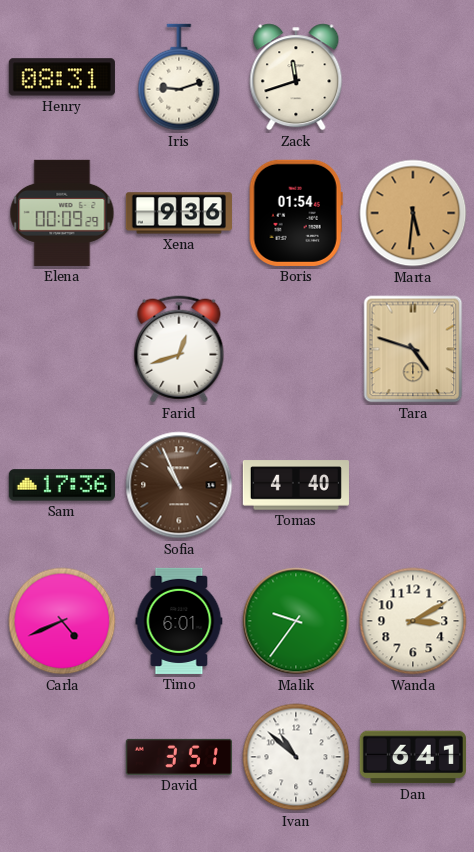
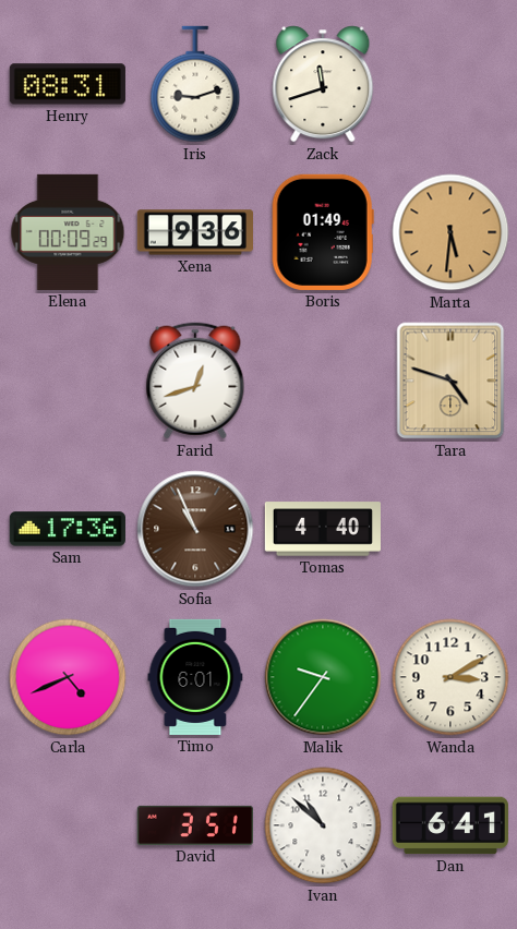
Boris: 01:54 -> 01:49 (323, 232)
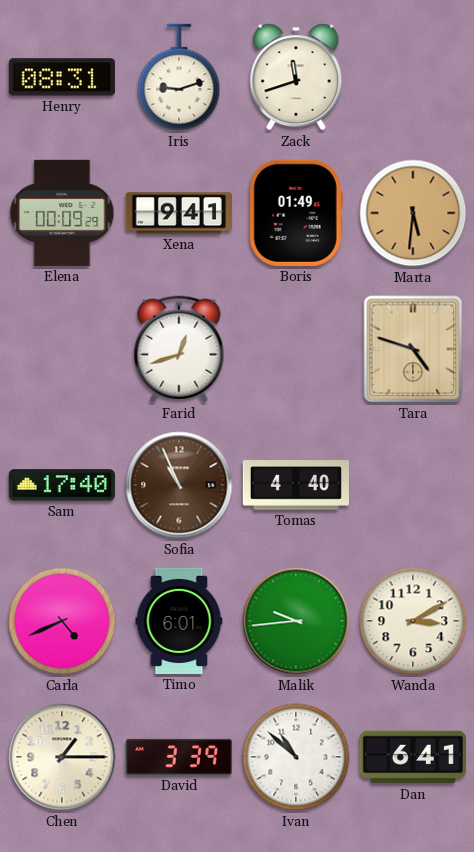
Xena: 9:36 -> 9:41 (179, 213)
Sam: 17:36 -> 17:40 (62, 485)
Malik: 9:36 -> 9:44 (296, 621)
Chen: none -> 1:15 (62, 757)
David: 3:51 -> 3:39 (179, 757)
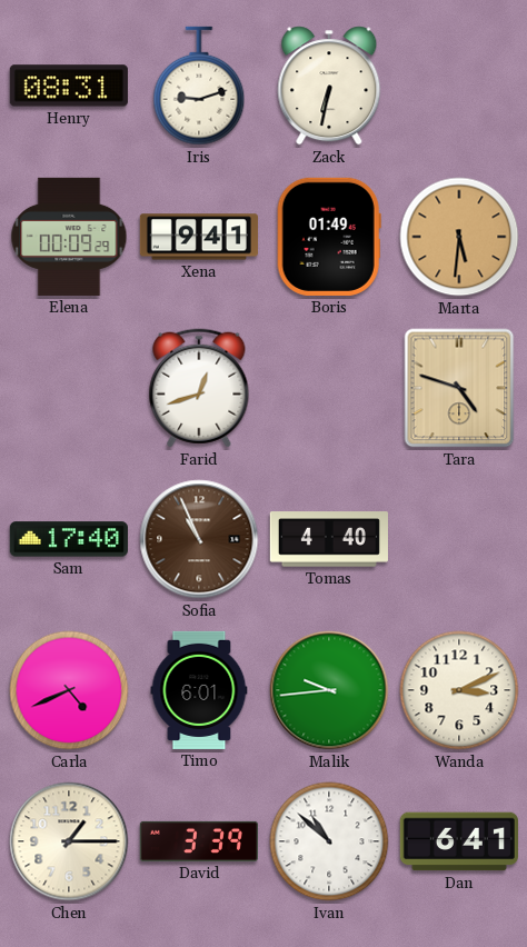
Zack: 11:42 -> 6:32 (329, 86)
Wanda: 3:10 -> 3:11 (459, 690)
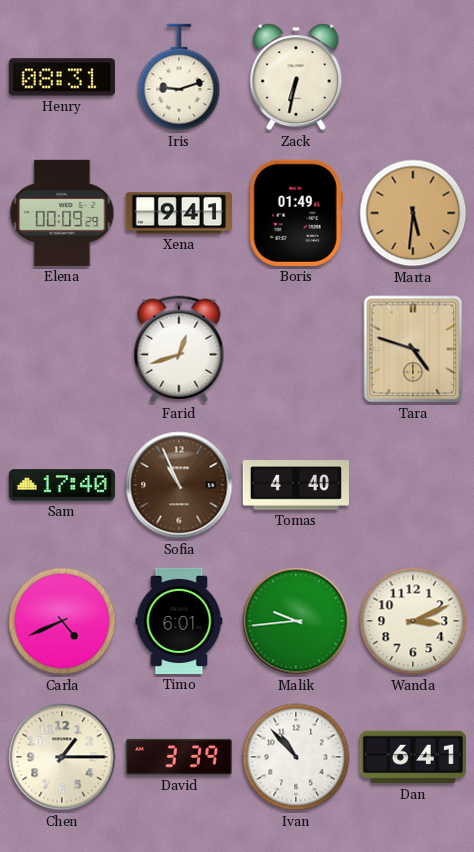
Ivan: 10:52 -> 10:53 (296, 757)
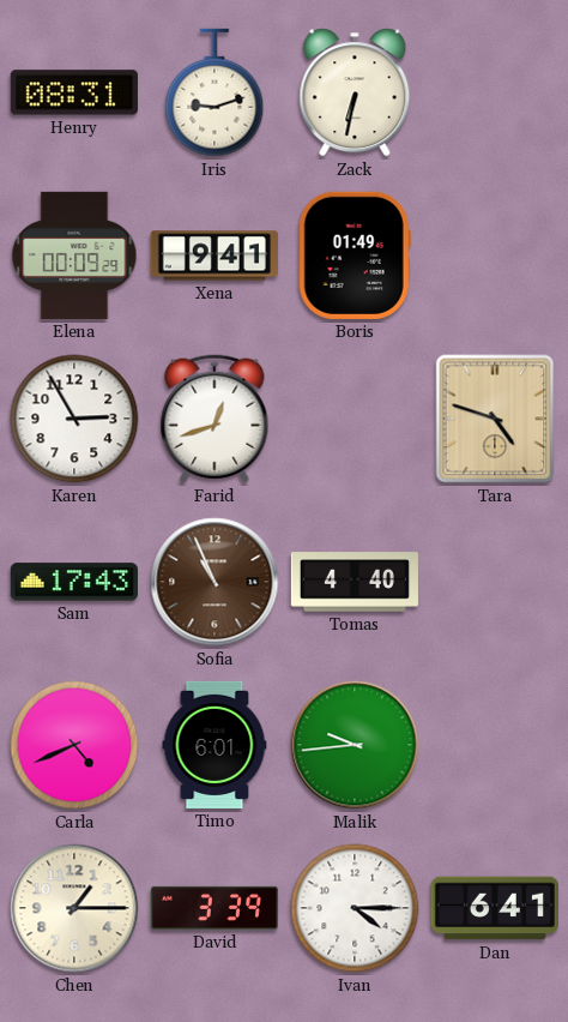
Marta: 5:31 -> none (413, 213)
Karen: none -> 2:55 (74, 419)
Sam: 17:40 -> 17:43 (74, 582)
Wanda: 3:11 -> none (413, 621)
Ivan: 10:53 -> 4:15 (355, 908)
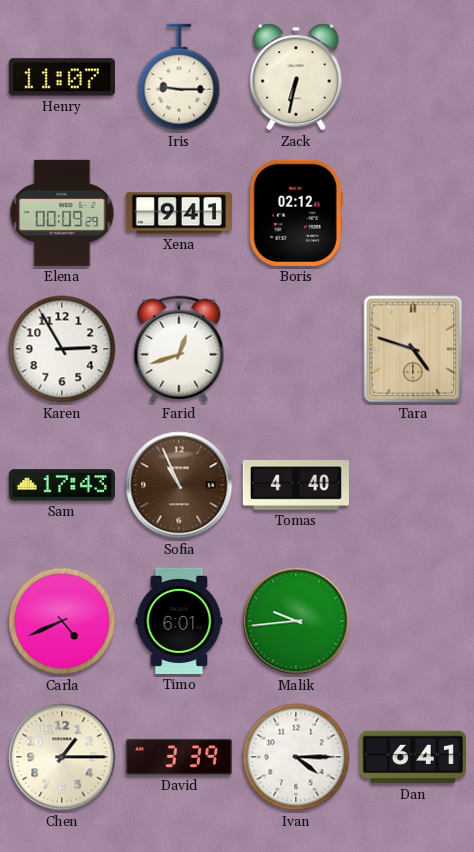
Henry: 08:31 -> 11:07 (62, 77)
Iris: 9:12 -> 9:15 (179, 77)
Boris: 01:49 -> 02:12 (296, 213)
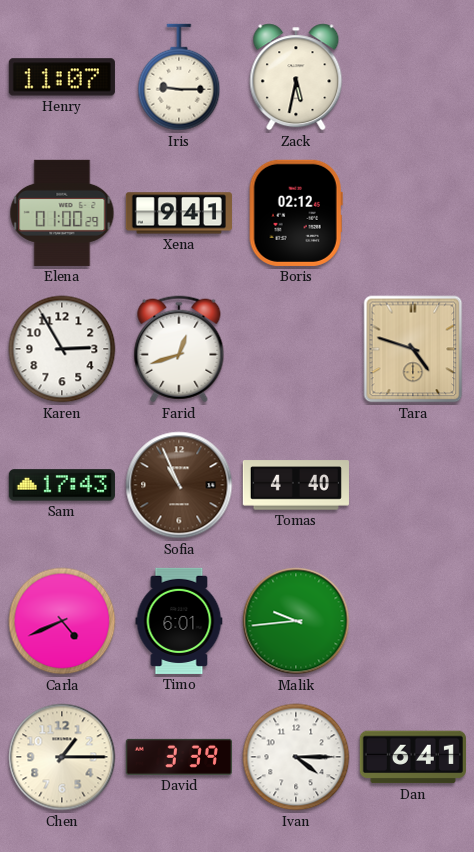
Zack: 6:32 -> 5:32 (296, 77)
Elena: 00:09 -> 01:00 (62, 213)
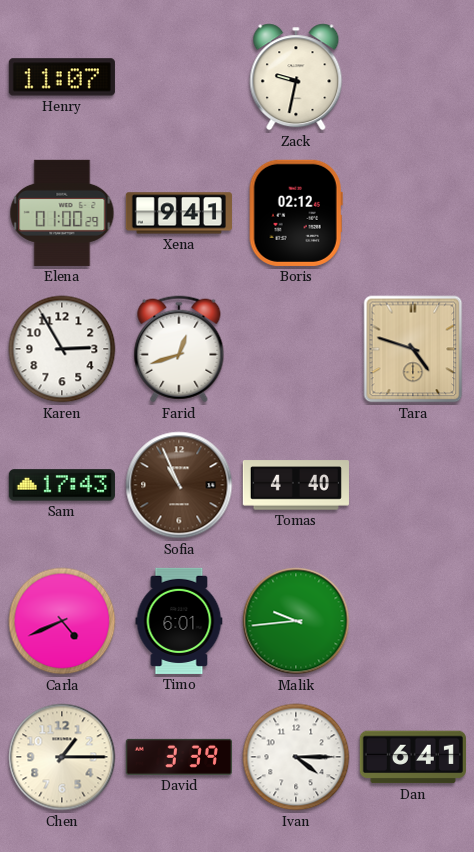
Iris: 9:15 -> none (179, 77)
Zack: 5:32 -> 9:32 (296, 77)
